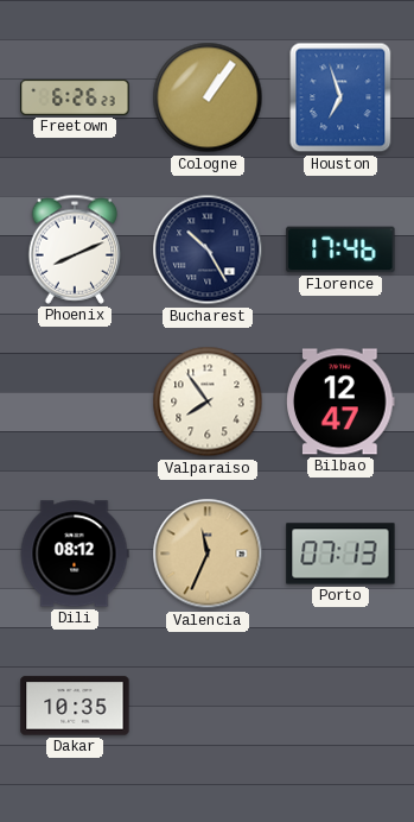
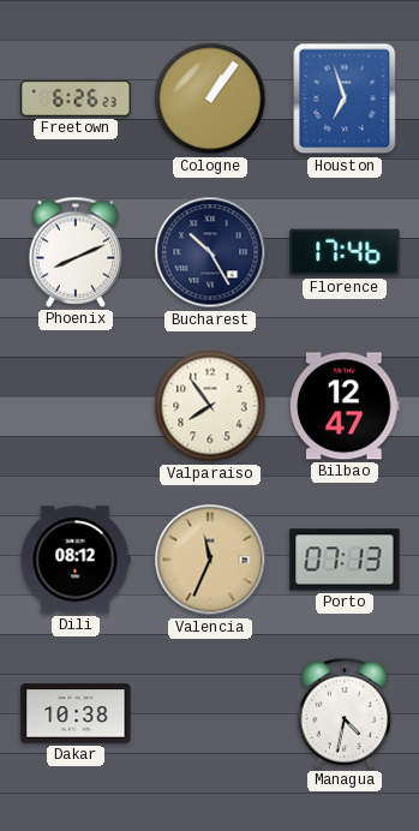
Dakar: 10:35 -> 10:38 (76, 713)
Managua: none -> 4:32 (345, 713)
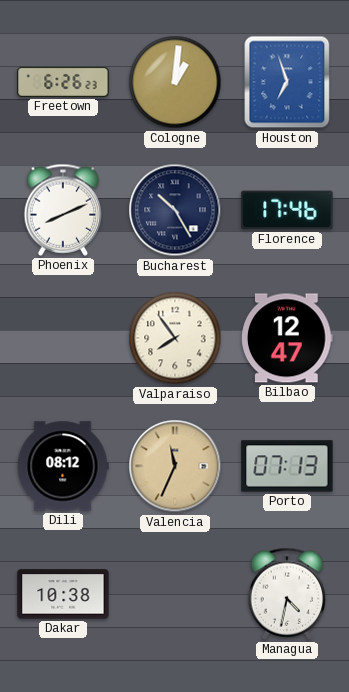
Cologne: 1:06 -> 1:01 (175, 82)
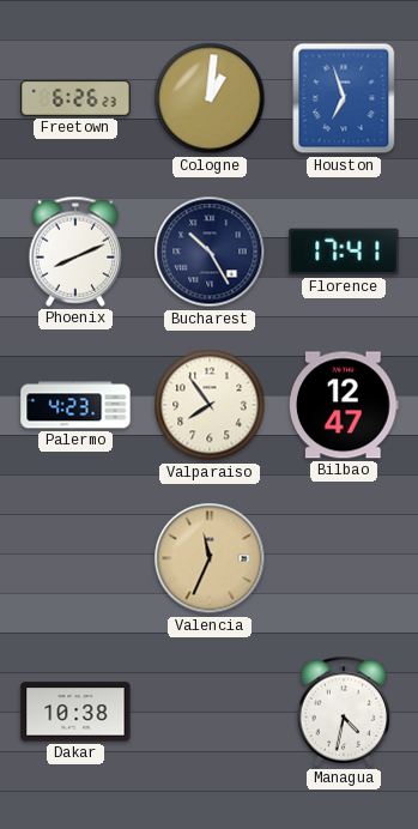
Florence: 17:46 -> 17:41 (344, 252)
Palermo: none -> 4:23 (75, 405)
Dili: 08:12 -> none (63, 466)
Porto: 07:13 -> none (287, 466)
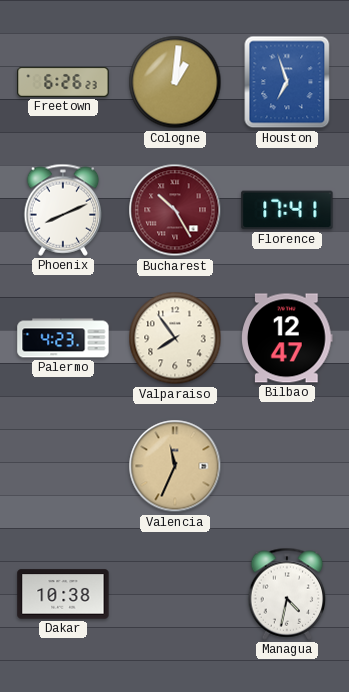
Bucharest dial: navy -> burgundy (175, 210)
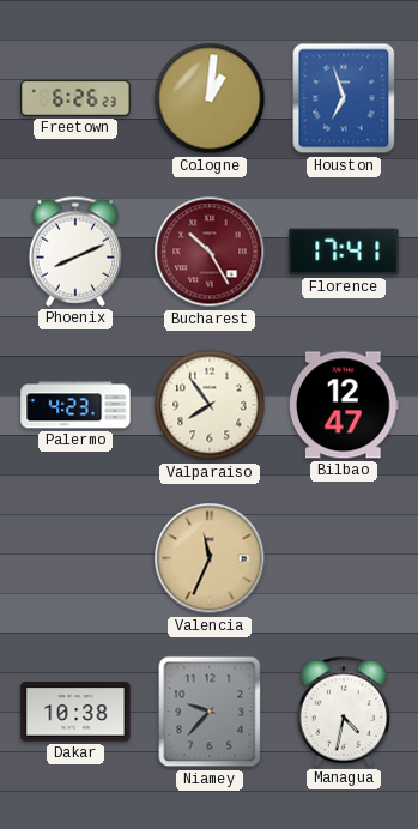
Niamey: none -> 9:37 (210, 712)
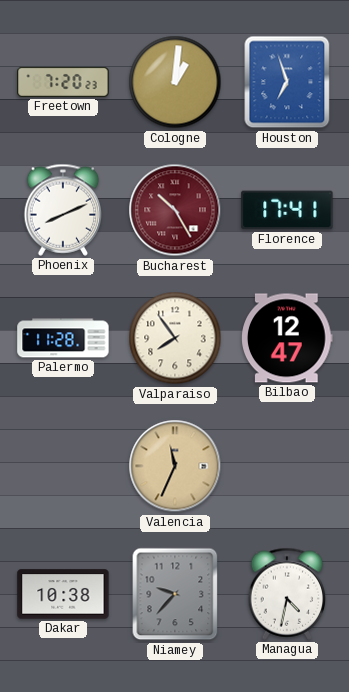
Freetown: 6:26 -> 7:20 (63, 82)
Palermo: 4:23 -> 11:28 (63, 338)
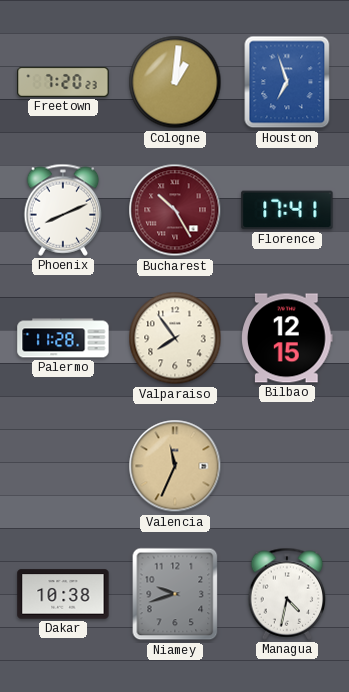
Bilbao: 12:47 -> 12:15 (288, 338)
Niamey: 9:37 -> 9:42 (175, 594)
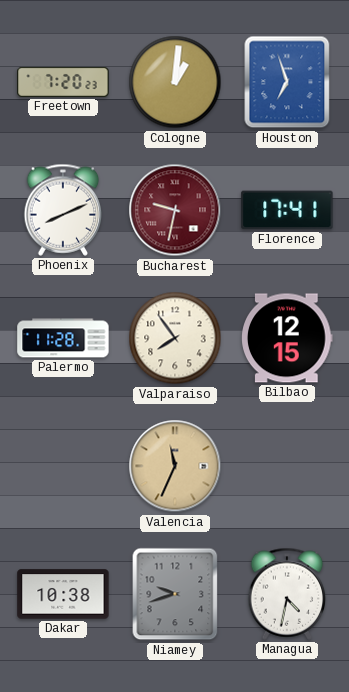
Bucharest: 10:25 -> 9:32 (175, 210)
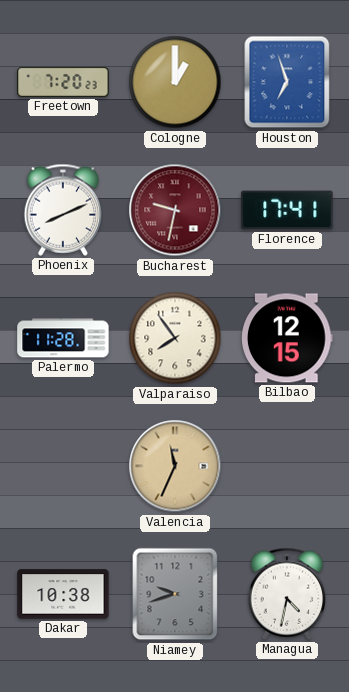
Cologne: 1:01 -> 1:00 (175, 82)
